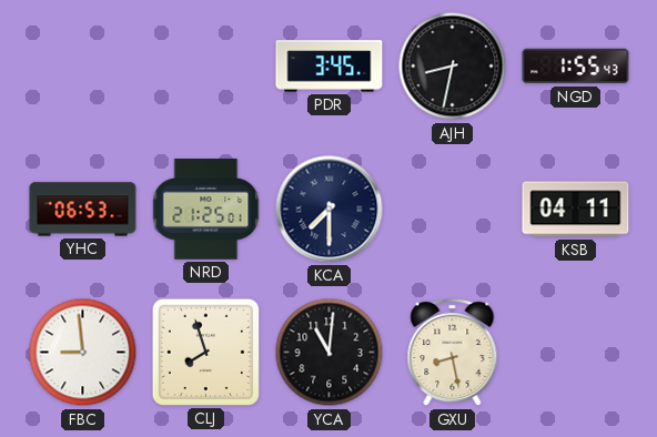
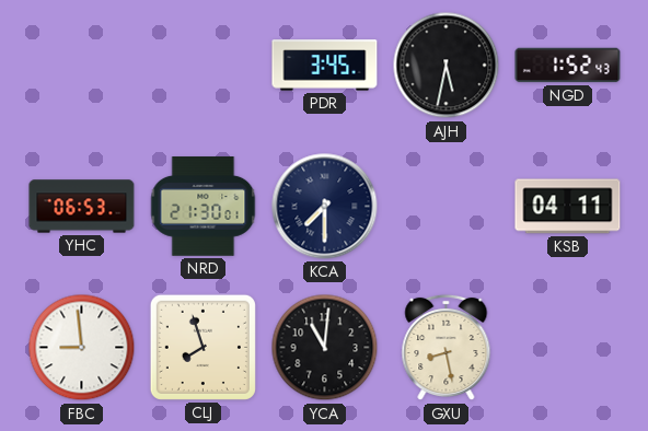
AJH: 8:32 -> 5:32 (447, 66)
NGD: 1:55 -> 1:52 (568, 66)
NRD: 21:25 -> 21:30 (204, 207)
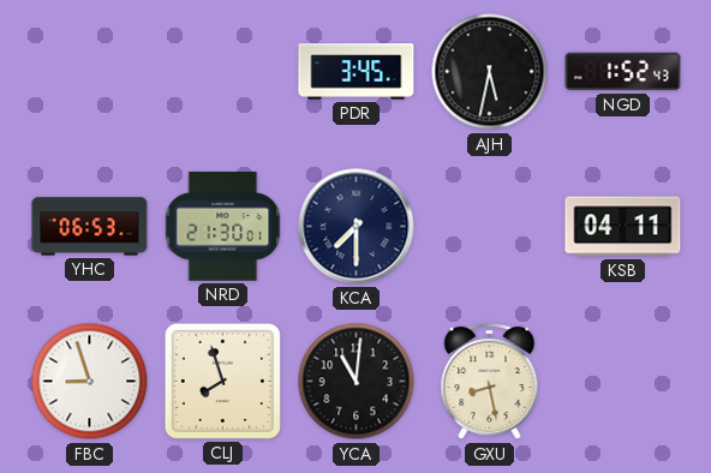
FBC: 8:59 -> 8:57 (90, 382)
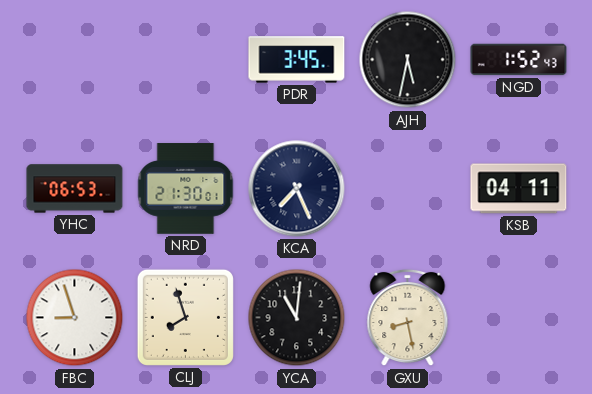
KCA: 7:30 -> 7:26 (297, 189)
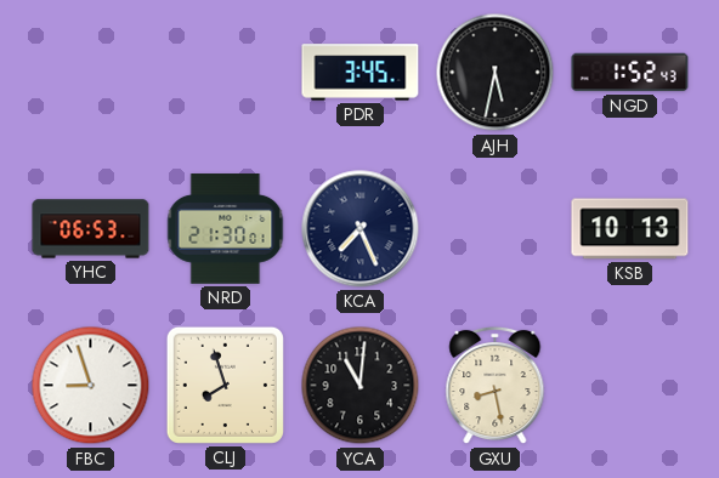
KSB: 04:11 -> 10:13 (630, 229)
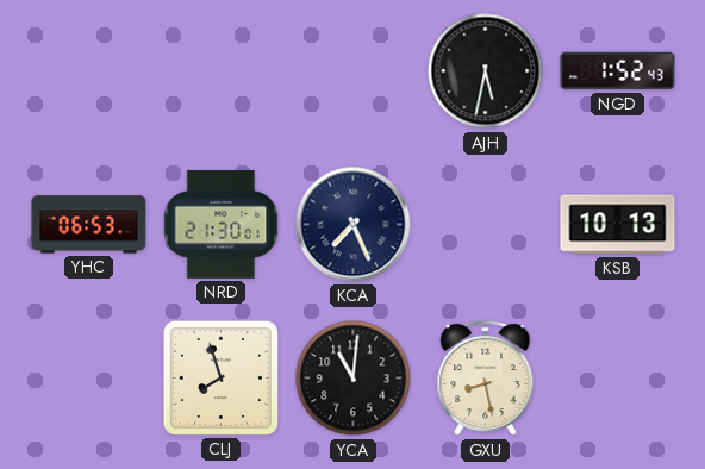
PDR: 3:45 -> none (361, 73)
FBC: 8:57 -> none (91, 386)
